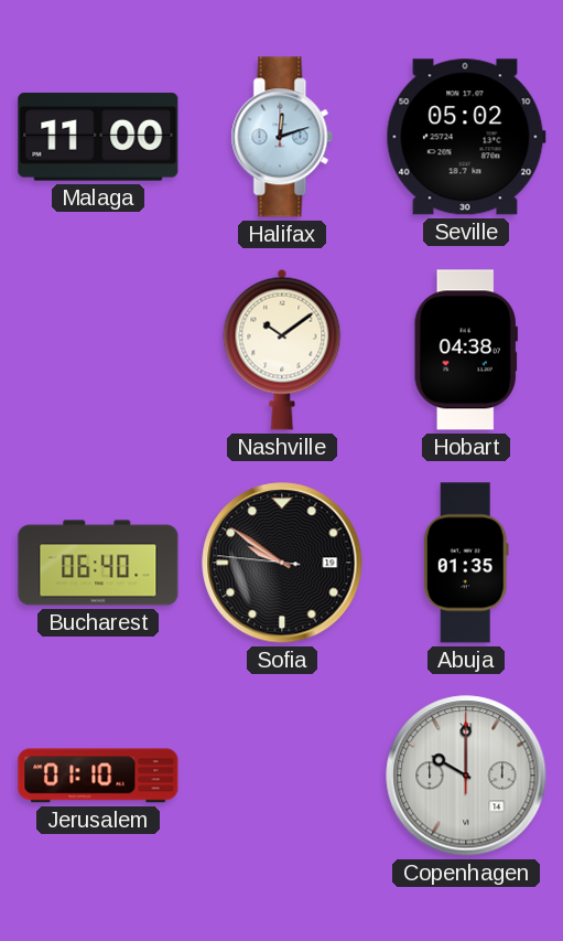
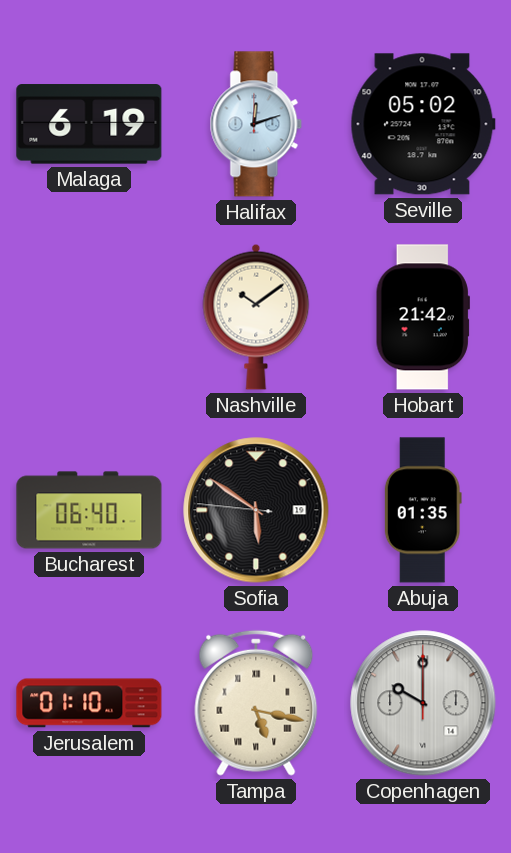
Malaga: 11:00 -> 6:19 (89, 124)
Hobart: 04:38 -> 21:42 (423, 317)
Sofia: 9:50 -> 5:50 (256, 510)
Tampa: none -> 5:17 (256, 703)
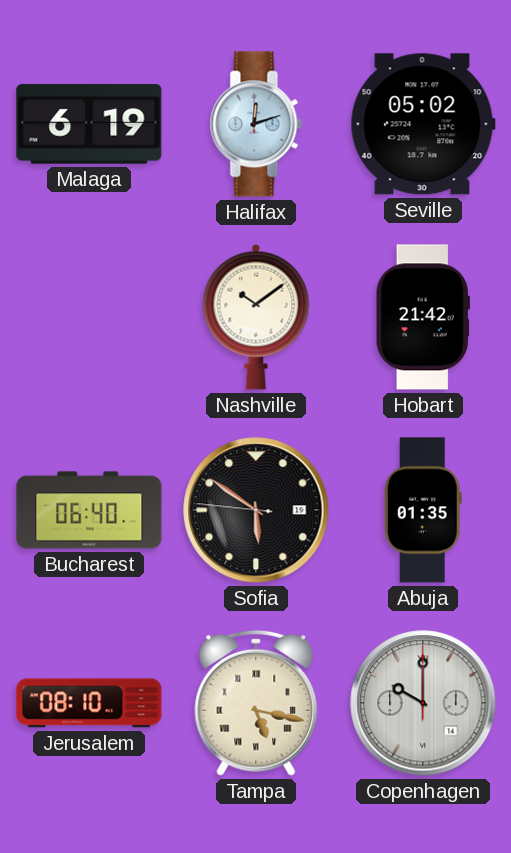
Jerusalem: 01:10 -> 08:10 (89, 703)
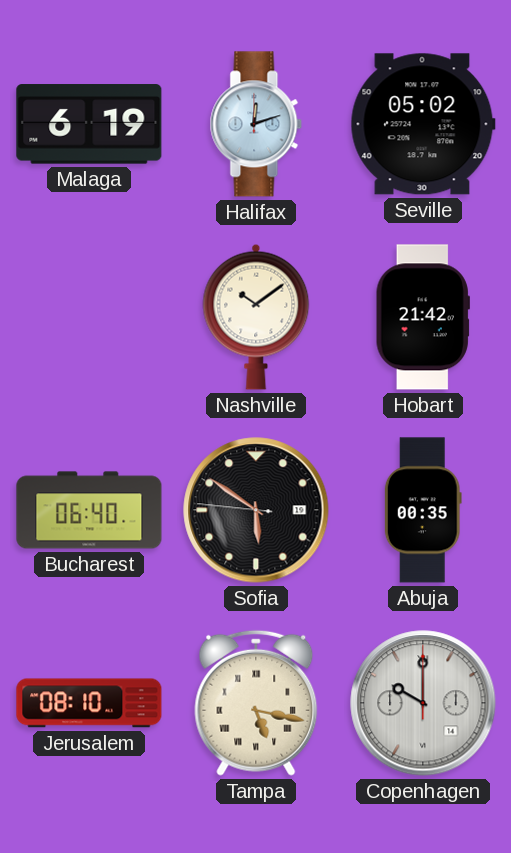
Abuja: 01:35 -> 00:35 (423, 510)
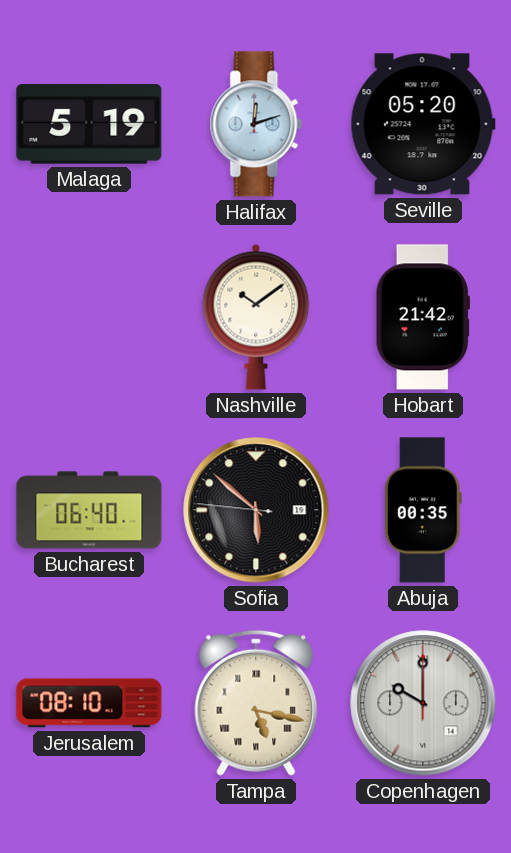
Malaga: 6:19 -> 5:19 (89, 124)
Seville: 05:02 -> 05:20 (423, 124)
Sofia: 5:50 -> 5:51 (256, 510)
